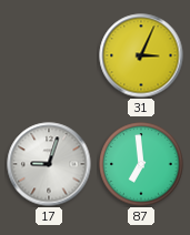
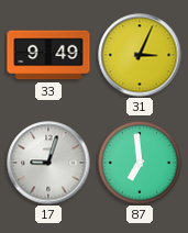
33: none -> 9:49 (48, 55)
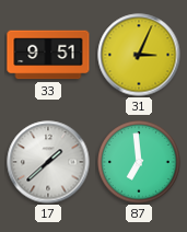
33: 9:49 -> 9:51 (48, 55)
17: 9:03 -> 1:38 (48, 162)
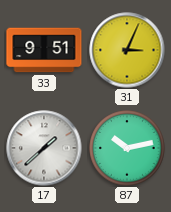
87: 6:59 -> 10:13 (127, 148)
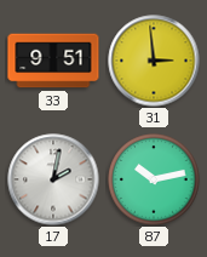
31: 3:04 -> 2:59 (154, 61)
17: 1:38 -> 2:02 (53, 179)
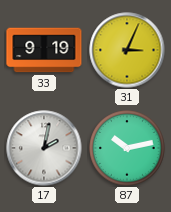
33: 9:51 -> 9:19 (44, 50)
31: 2:59 -> 3:04 (127, 50)
